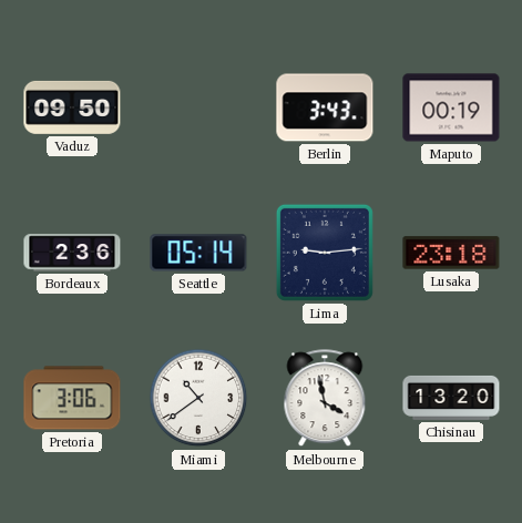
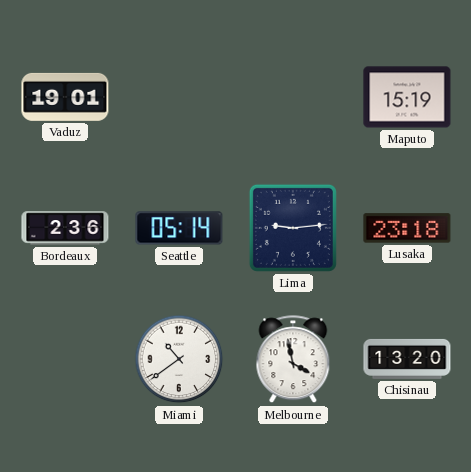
Vaduz: 09:50 -> 19:01 (65, 97)
Berlin: 3:43 -> none (325, 107)
Maputo: 00:19 -> 15:19 (407, 97)
Pretoria: 3:06 -> none (72, 398)
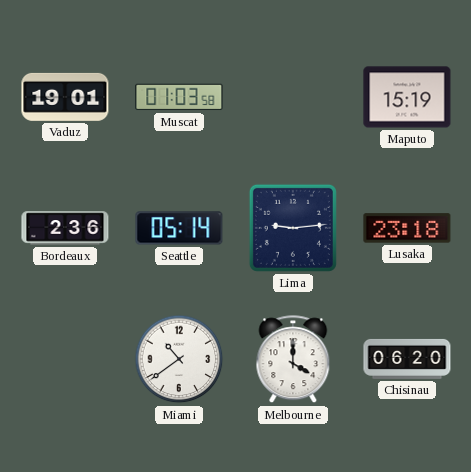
Muscat: none -> 01:03 (179, 97)
Melbourne: 3:58 -> 4:00 (293, 360)
Chisinau: 13:20 -> 06:20 (407, 359)
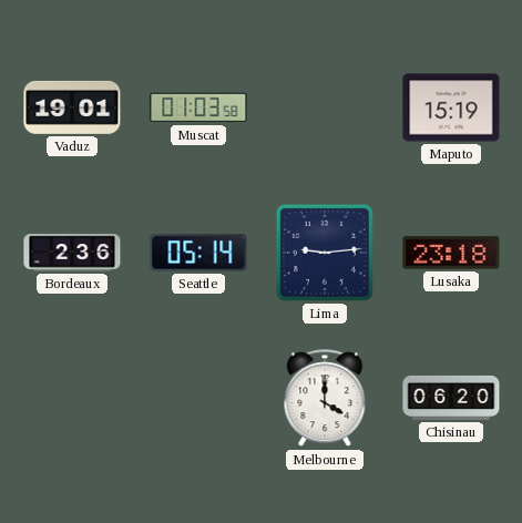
Miami: 10:39 -> none (179, 359)
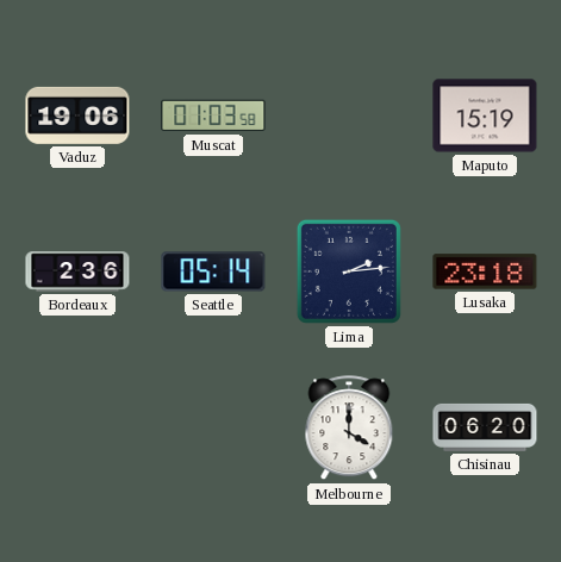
Vaduz: 19:01 -> 19:06 (77, 115)
Lima: 9:14 -> 2:14 (349, 271)
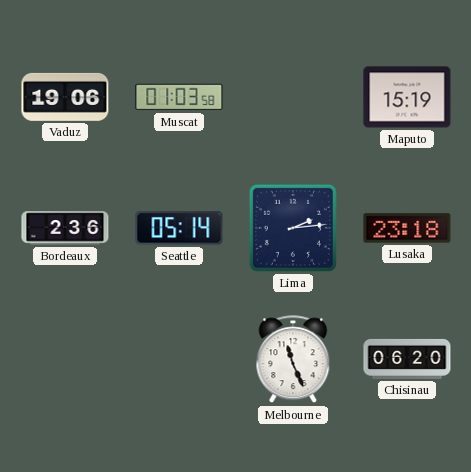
Melbourne: 4:00 -> 11:26 (293, 360)
